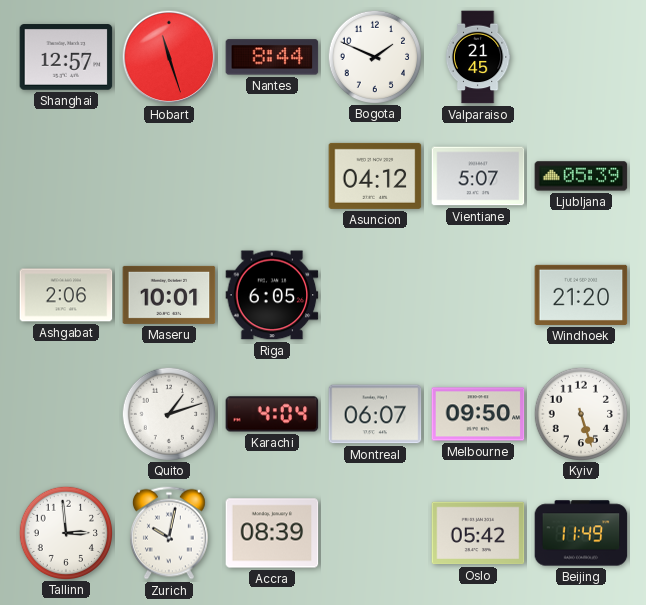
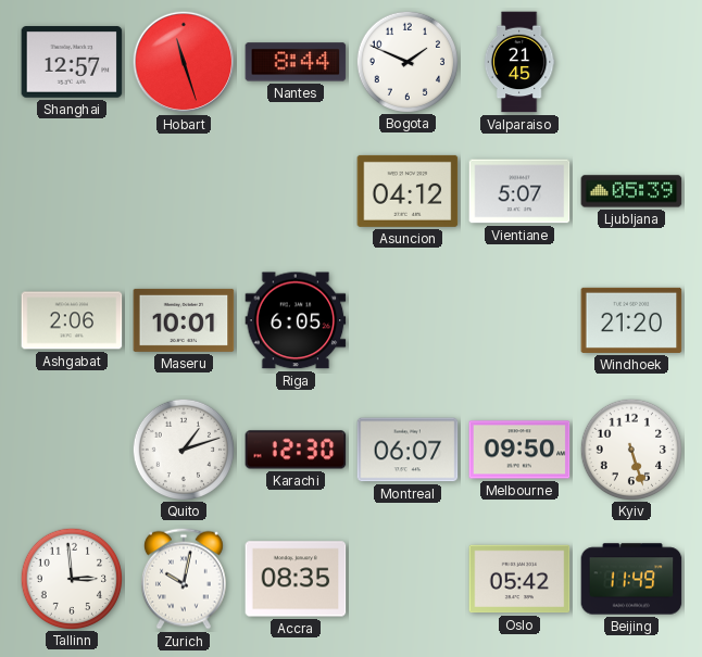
Karachi: 4:04 -> 12:30 (296, 450)
Accra: 08:39 -> 08:35 (296, 579)
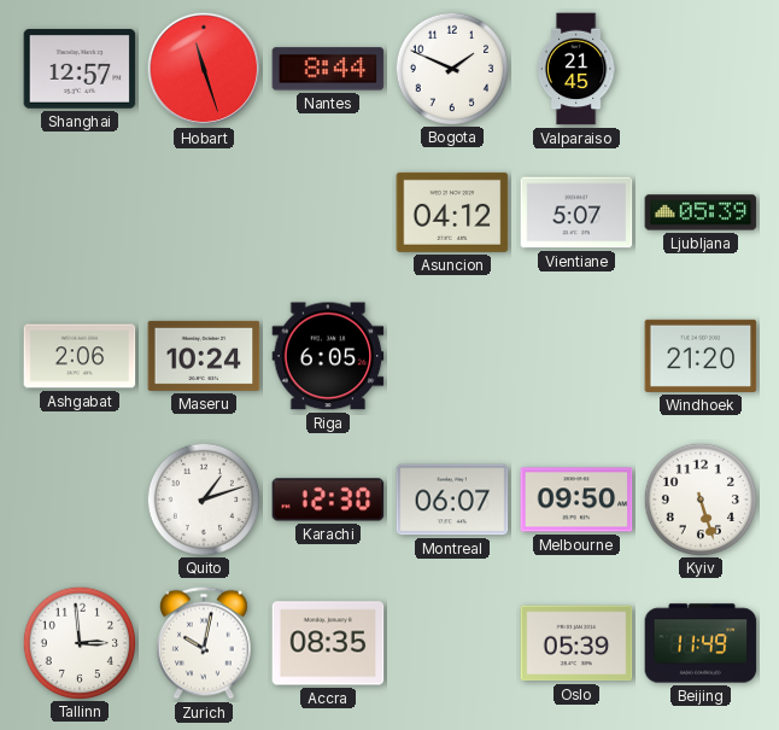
Maseru: 10:01 -> 10:24 (204, 356)
Oslo: 05:42 -> 05:39 (576, 643)
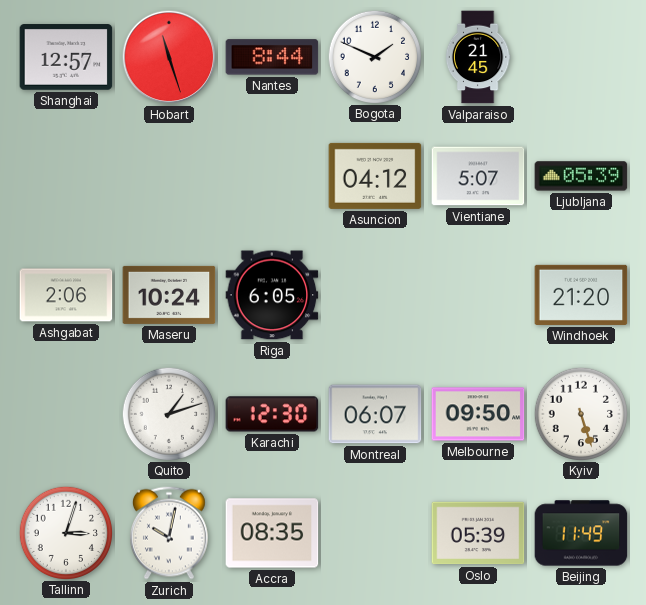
Tallinn: 2:59 -> 3:03 (65, 532)
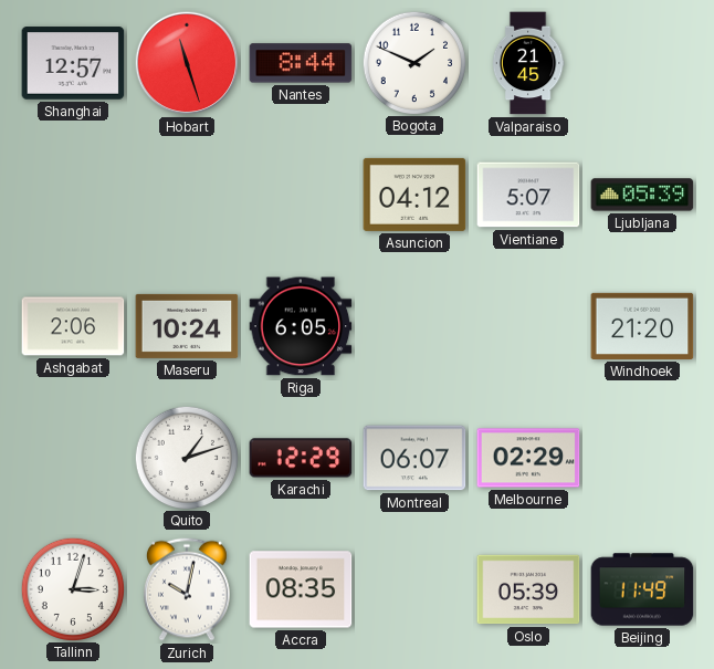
Karachi: 12:30 -> 12:29 (301, 458)
Melbourne: 09:50 -> 02:29 (528, 458)
Kyiv: 5:27 -> none (580, 413)
